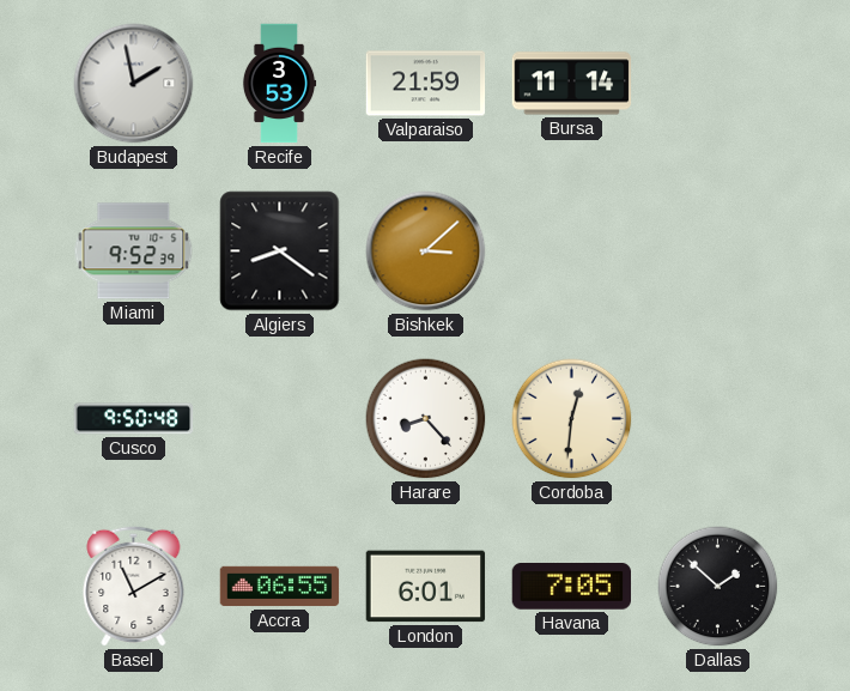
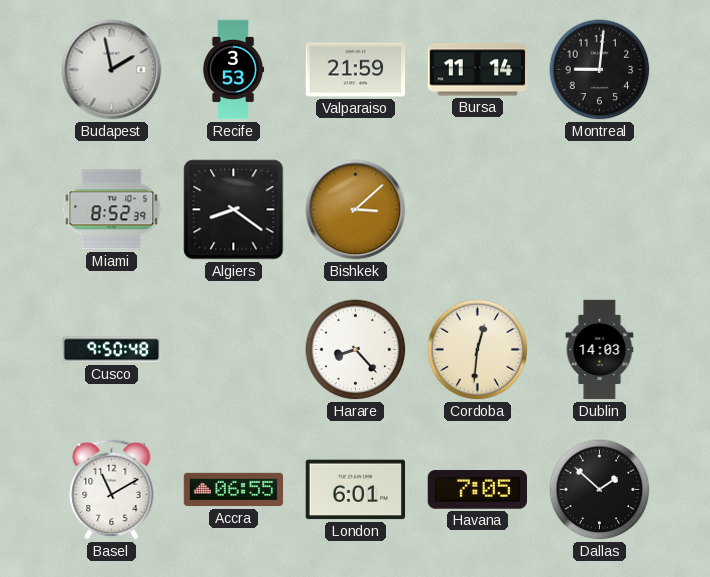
Montreal: none -> 9:01 (600, 70)
Miami: 9:52 -> 8:52 (112, 210)
Dublin: none -> 14:03 (600, 350)
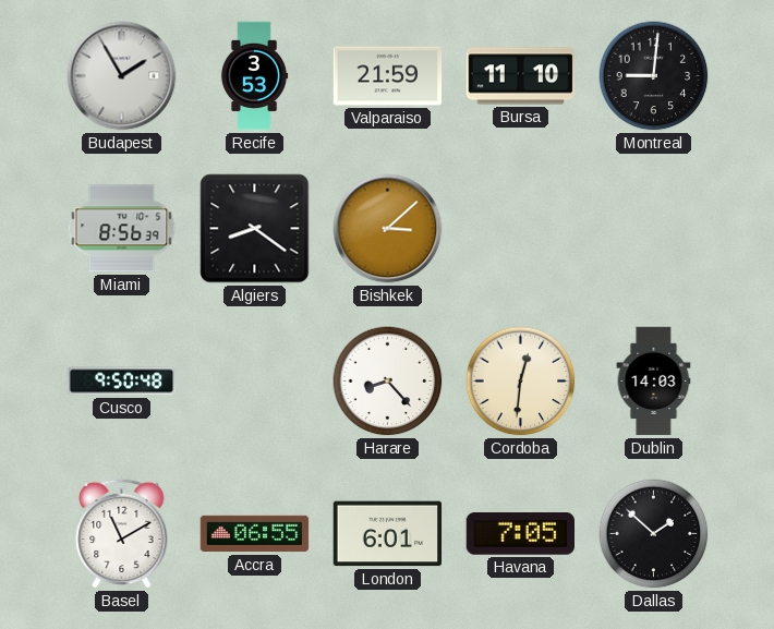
Budapest: 1:58 -> 1:55 (122, 76)
Bursa: 11:14 -> 11:10 (521, 76)
Miami: 8:52 -> 8:56 (122, 229)
